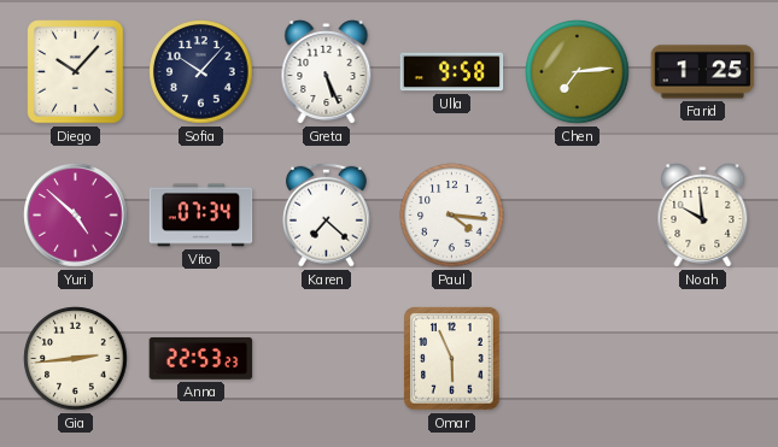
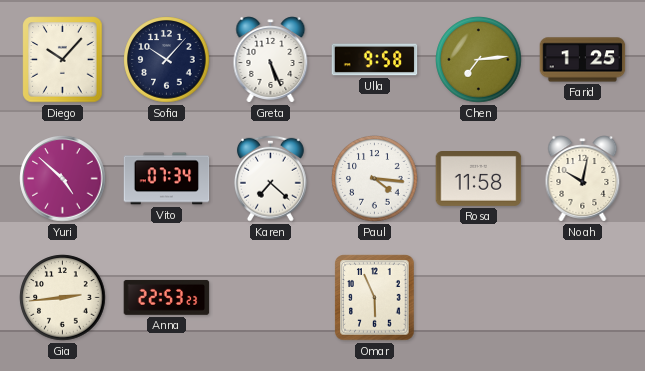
Rosa: none -> 11:58 (479, 179)
Noah: 9:59 -> 10:02 (583, 179)
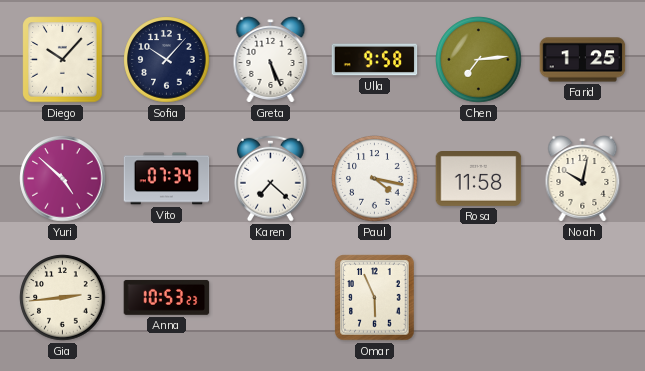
Paul: 4:16 -> 4:17 (375, 179)
Anna: 22:53 -> 10:53 (167, 297)
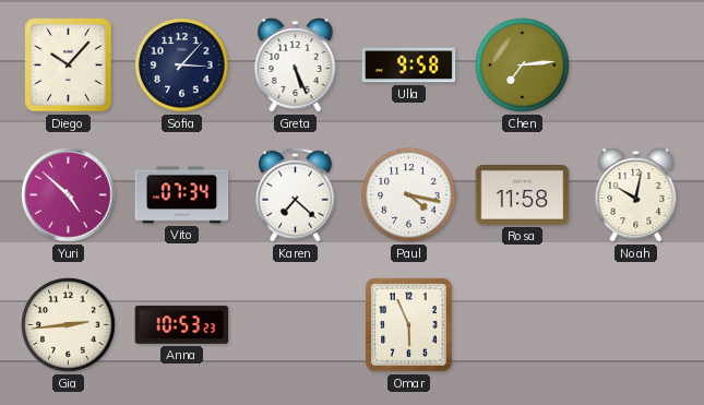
Sofia: 10:07 -> 3:07 (182, 65)
Farid: 1:25 -> none (583, 60)
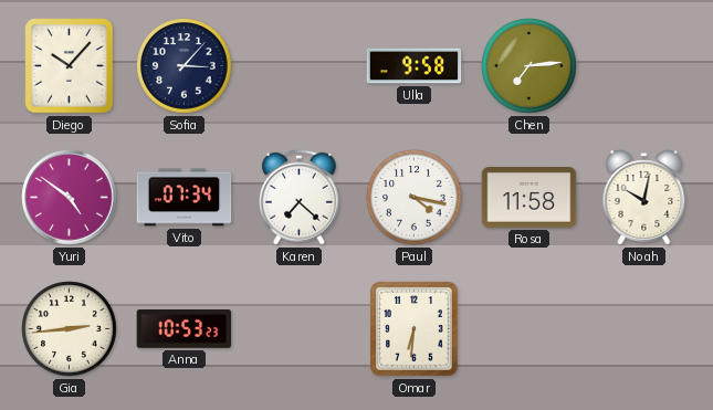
Greta: 5:26 -> none (296, 65)
Yuri: 4:52 -> 4:51 (70, 198)
Omar: 5:56 -> 6:31 (415, 329)
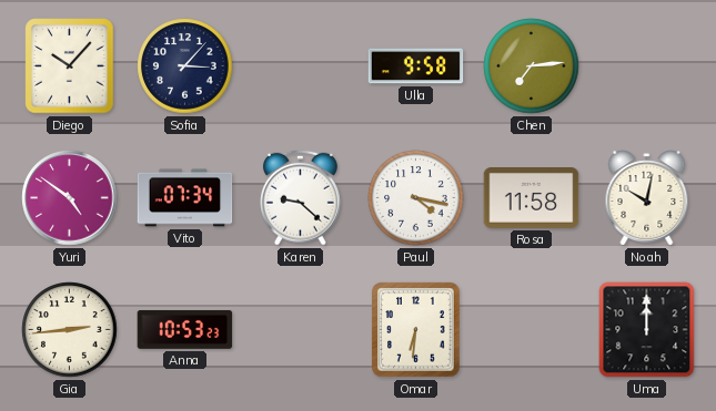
Karen: 7:22 -> 9:22 (300, 197)
Uma: none -> 12:00 (647, 330)
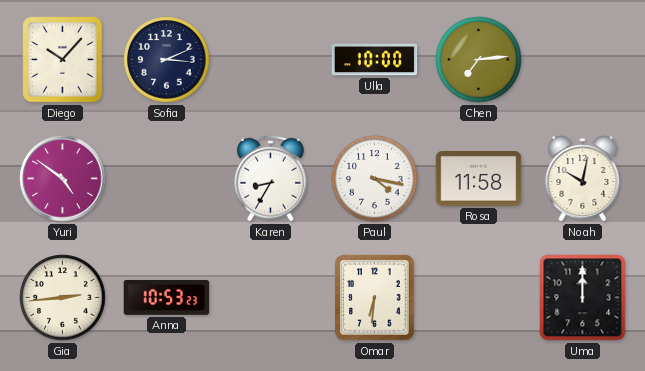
Sofia: 3:07 -> 3:11 (167, 60)
Ulla: 9:58 -> 10:00 (375, 60)
Vito: 07:34 -> none (185, 198)
Karen: 9:22 -> 8:35 (270, 178)
